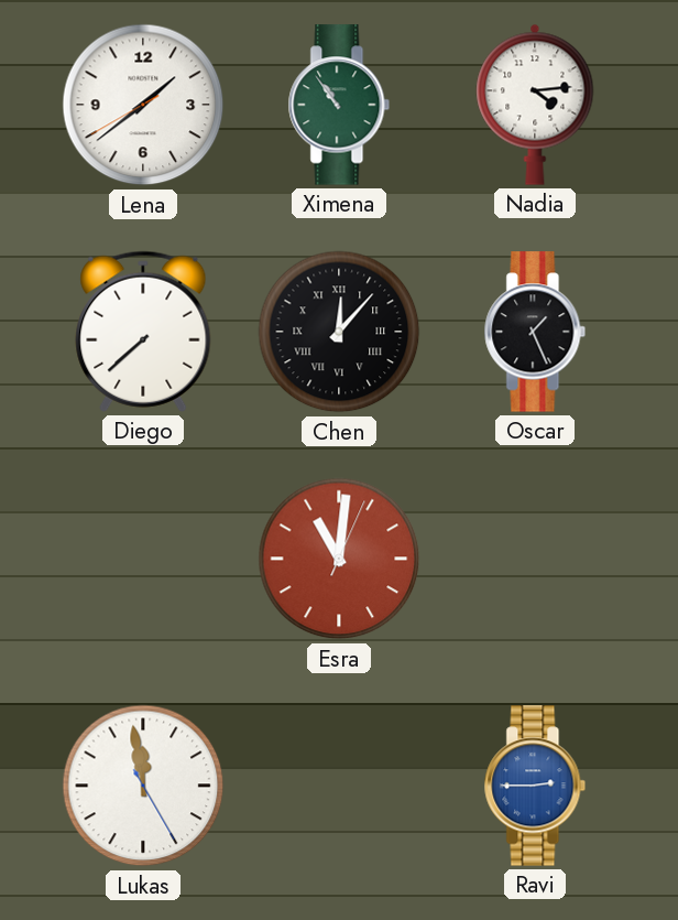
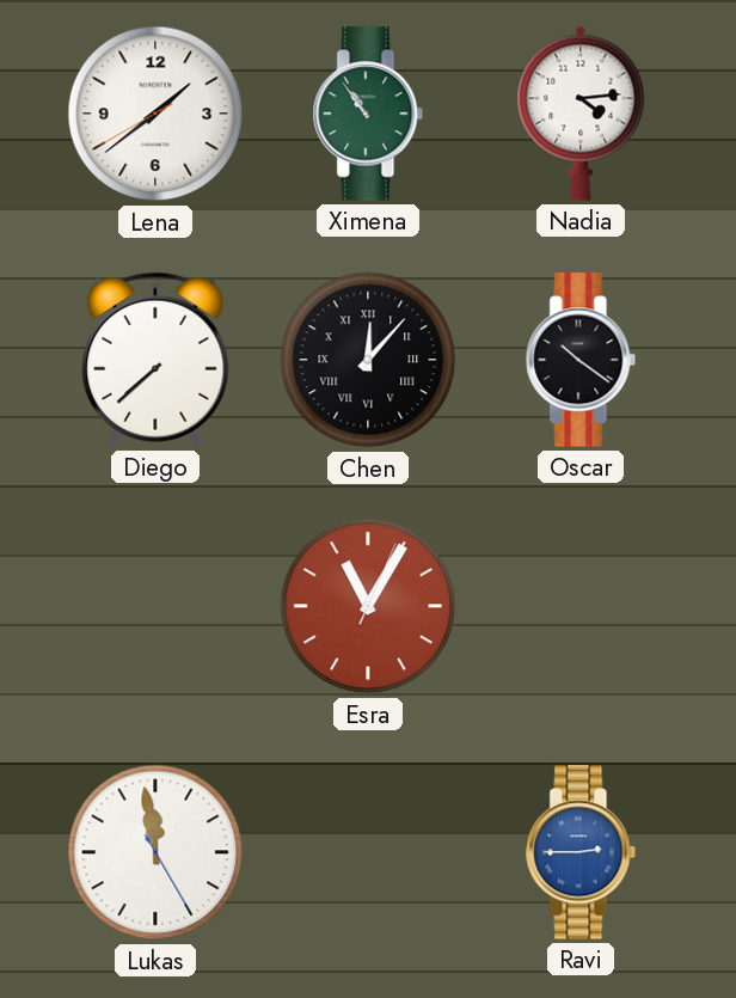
Oscar: 1:26 -> 10:21 (581, 360)
Esra: 11:01 -> 11:05 (368, 606)
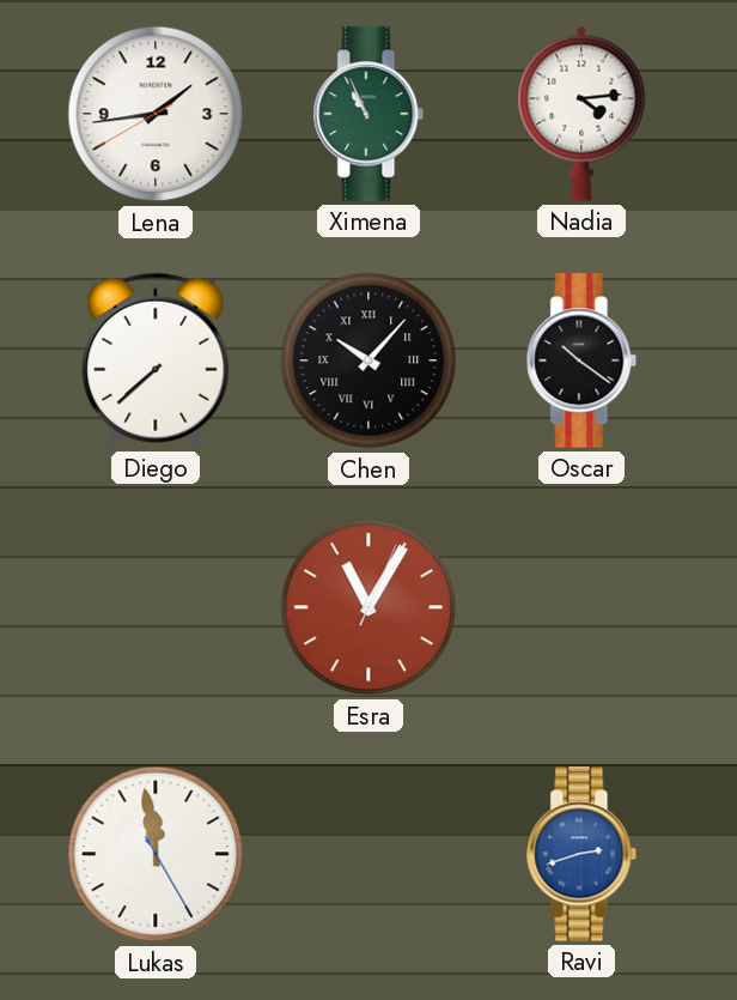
Lena: 1:38 -> 1:43 (156, 114)
Ximena: 10:54 -> 10:56 (368, 114)
Chen: 12:07 -> 10:07 (368, 360)
Ravi: 2:45 -> 2:42 (581, 854)
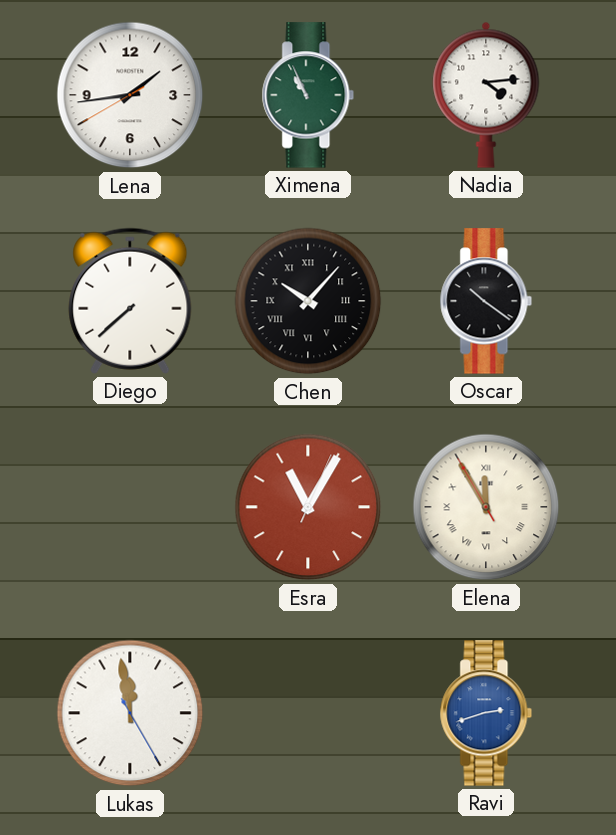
Elena: none -> 11:54 (486, 507)
